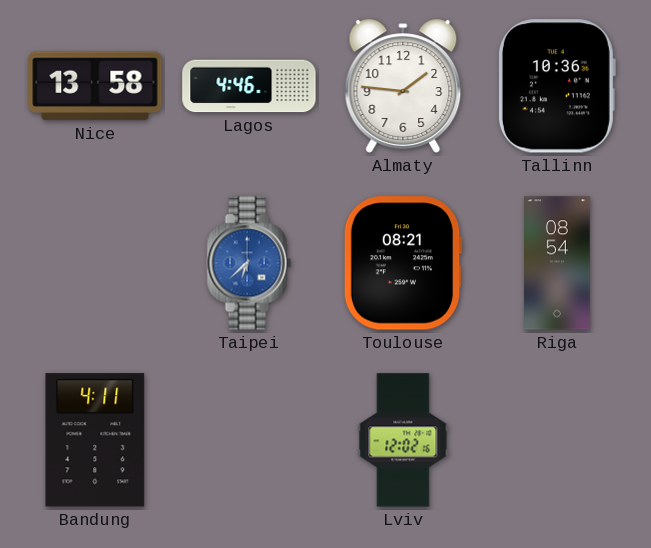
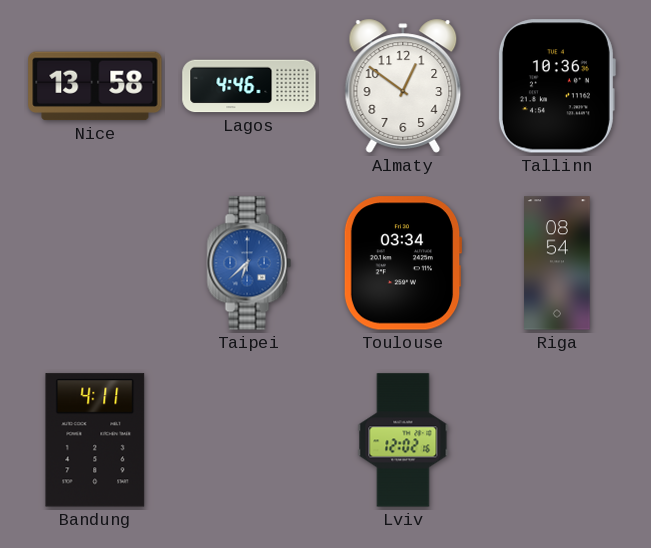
Almaty: 1:46 -> 12:51 (403, 86)
Toulouse: 08:21 -> 03:34 (403, 263)
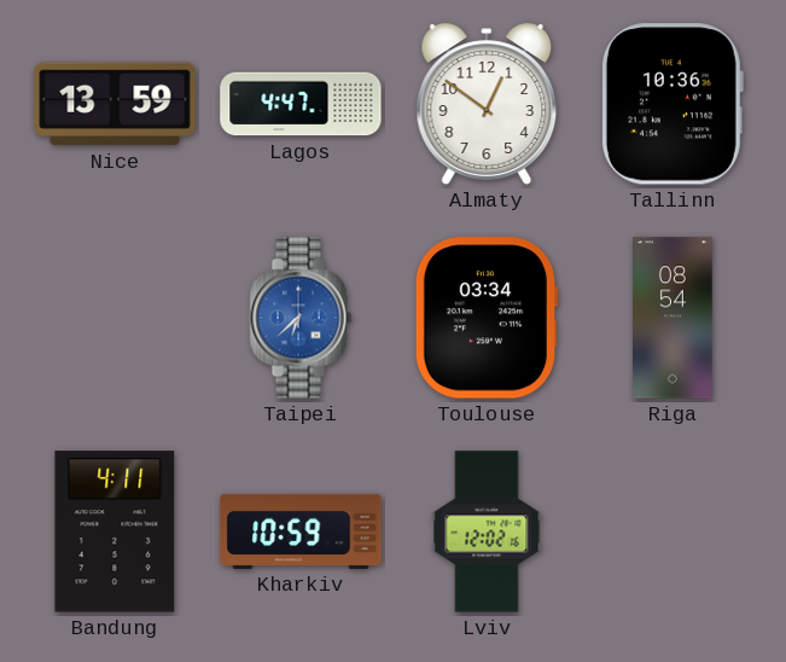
Nice: 13:58 -> 13:59 (115, 104)
Lagos: 4:46 -> 4:47 (301, 104)
Kharkiv: none -> 10:59 (301, 532)
